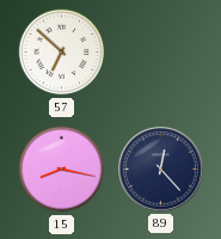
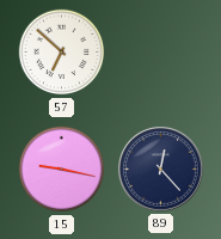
15: 8:17 -> 9:17 (62, 170)
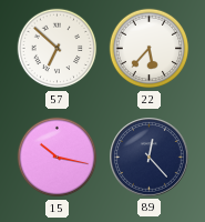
22: none -> 5:37 (150, 49)
15: 9:17 -> 10:17 (58, 158)
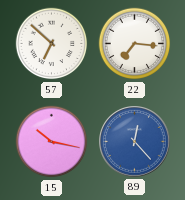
22: 5:37 -> 7:16 (135, 44)
89 dial: navy -> blue (135, 142)
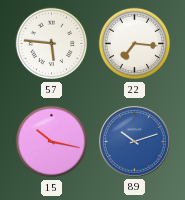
57: 6:52 -> 5:46 (52, 44)
89: 12:23 -> 10:12 (135, 142)
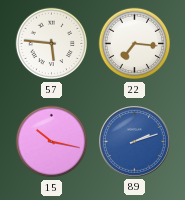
89: 10:12 -> 2:12 (135, 142)
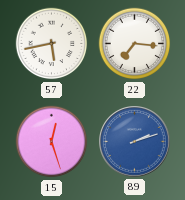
57: 5:46 -> 5:43 (52, 44)
15: 10:17 -> 12:27 (52, 142)
